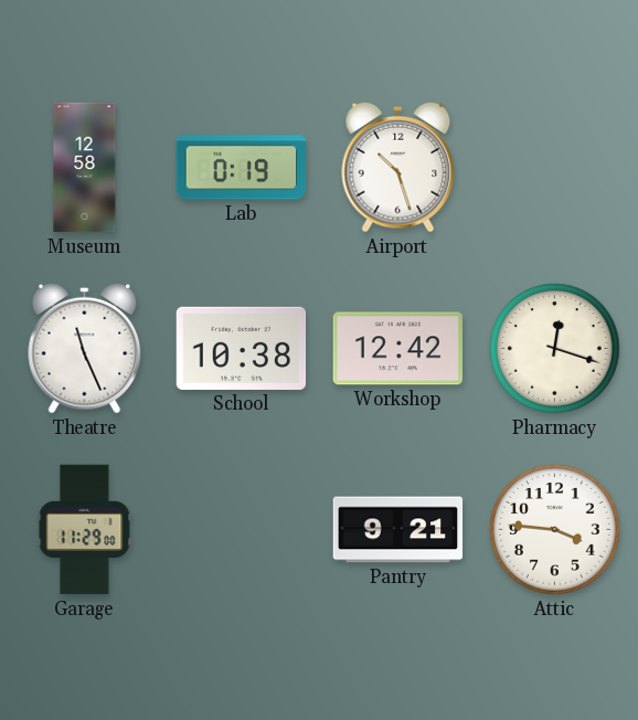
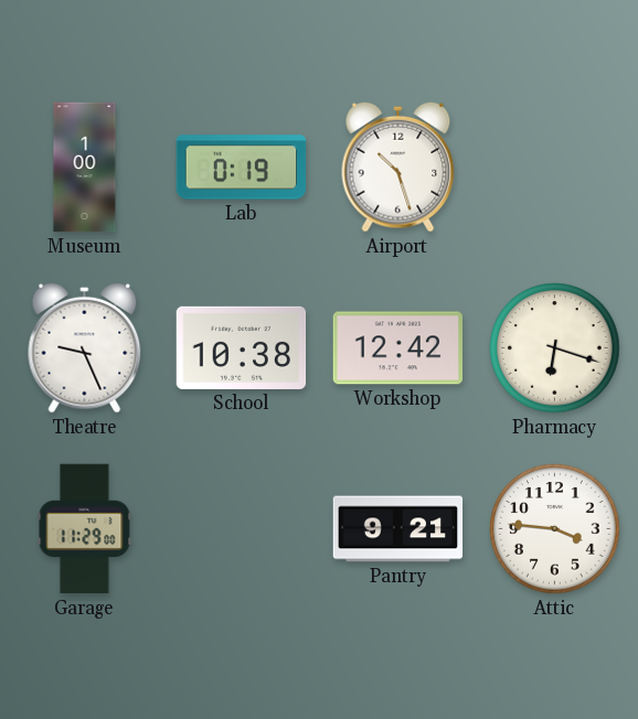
Museum: 12:58 -> 1:00 (85, 168)
Theatre: 11:26 -> 9:26 (85, 347)
Pharmacy: 12:18 -> 6:18 (555, 348)
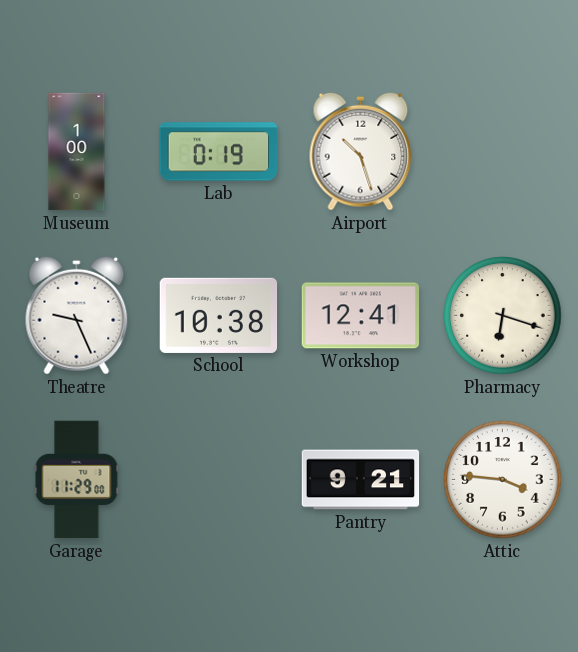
Workshop: 12:42 -> 12:41 (361, 316)
